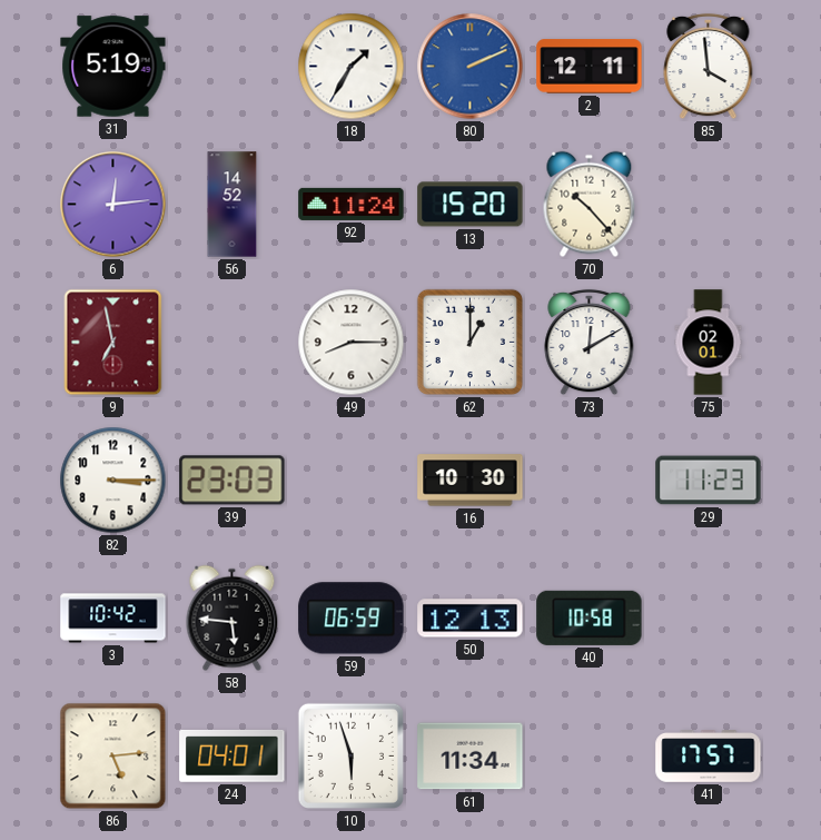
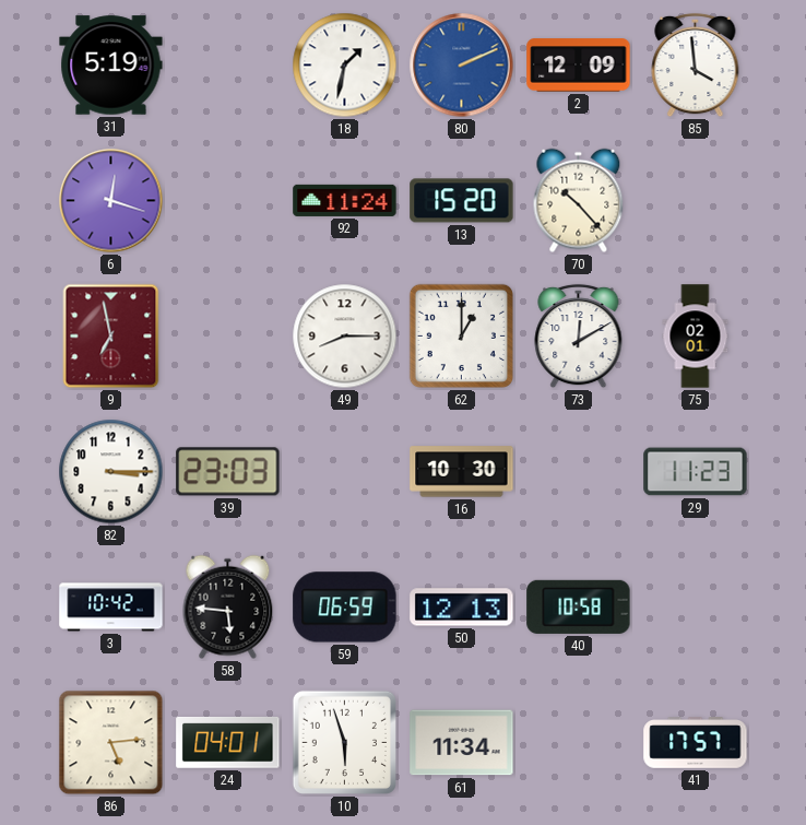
18: 1:35 -> 1:32 (345, 66)
2: 12:11 -> 12:09 (579, 66)
6: 12:14 -> 12:18 (111, 201)
56: 14:52 -> none (233, 205)
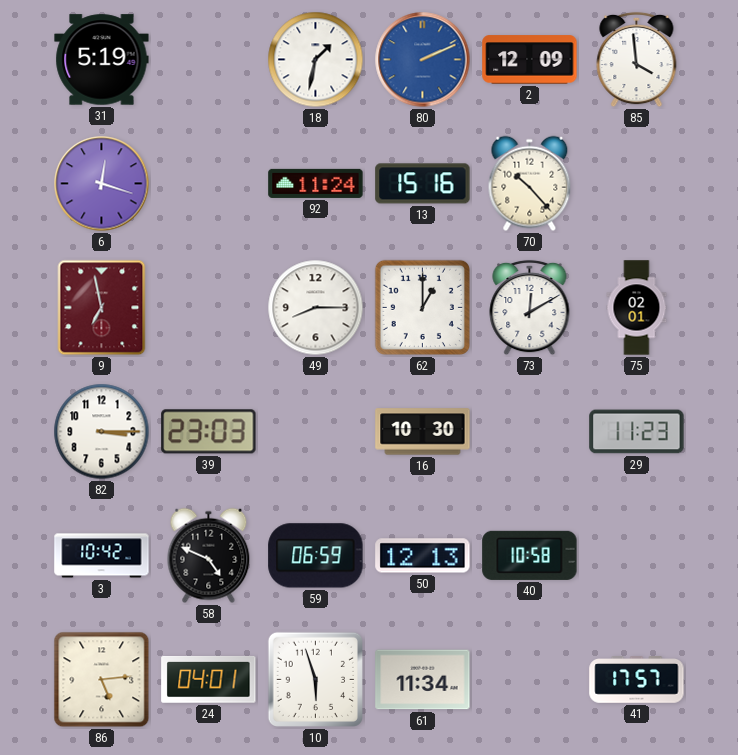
13: 15:20 -> 15:16 (423, 184)
58: 5:46 -> 4:49 (209, 556)
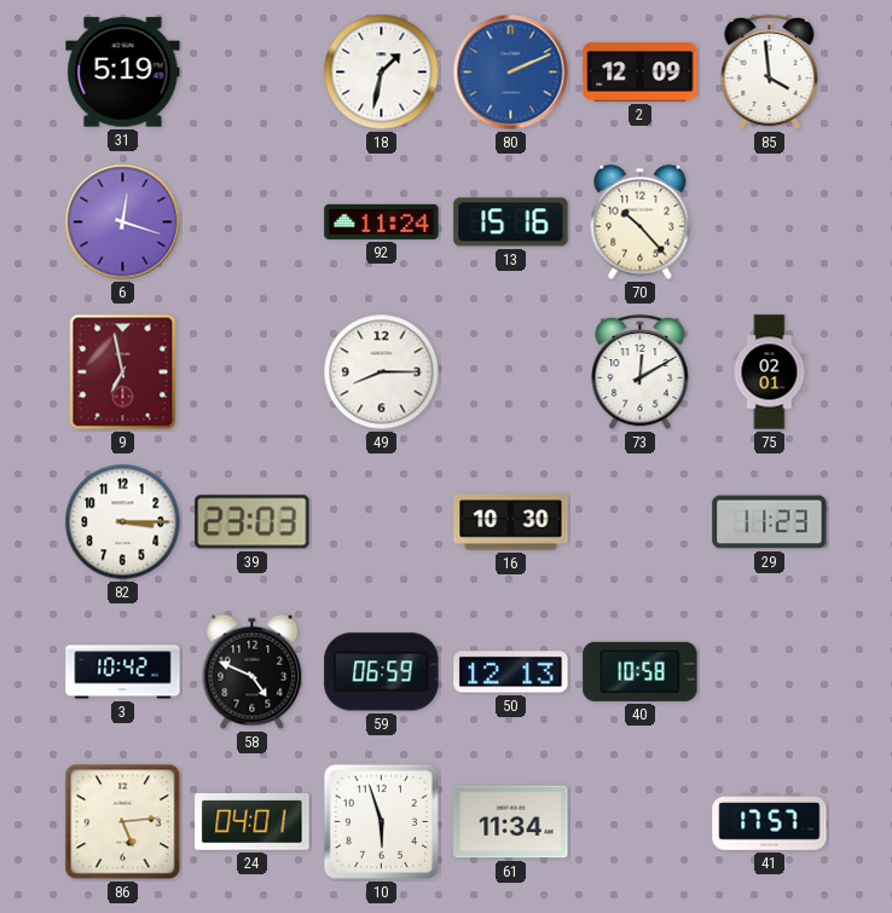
62: 1:00 -> none (422, 307)
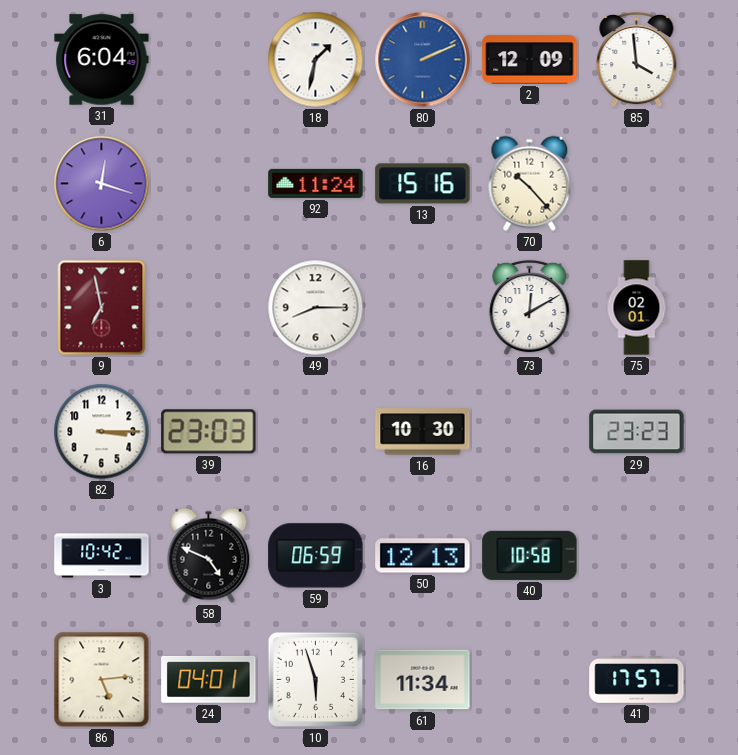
31: 5:19 -> 6:04 (102, 60)
29: 11:23 -> 23:23 (637, 432)
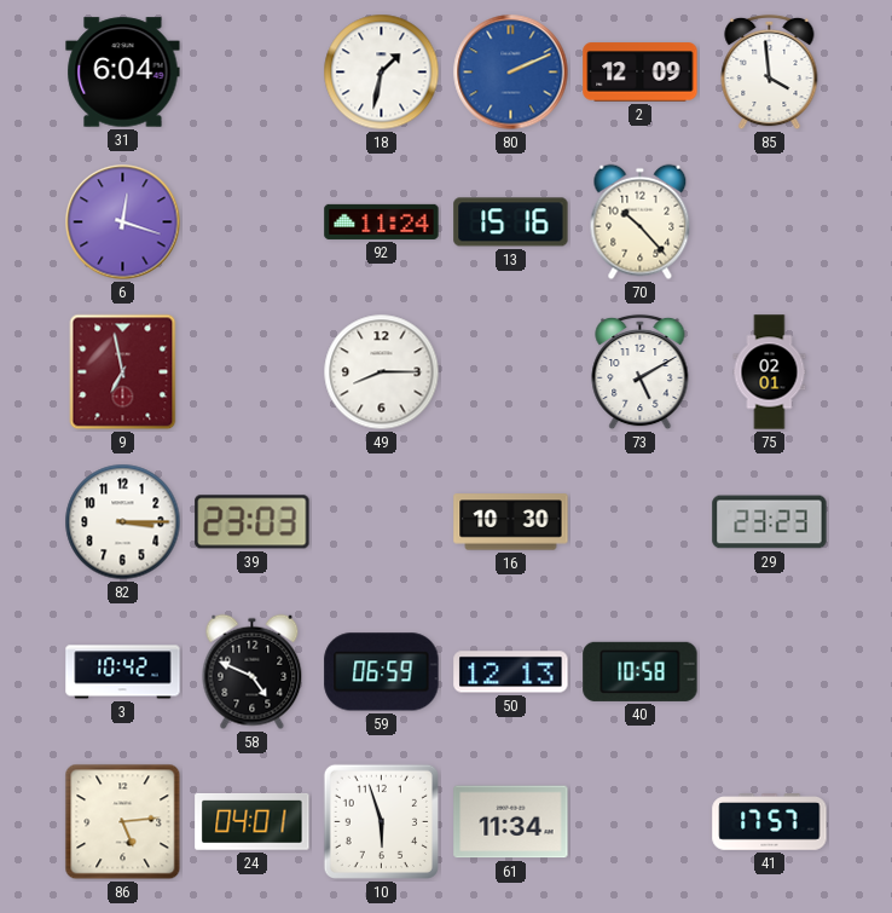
73: 12:10 -> 5:10 (641, 372)
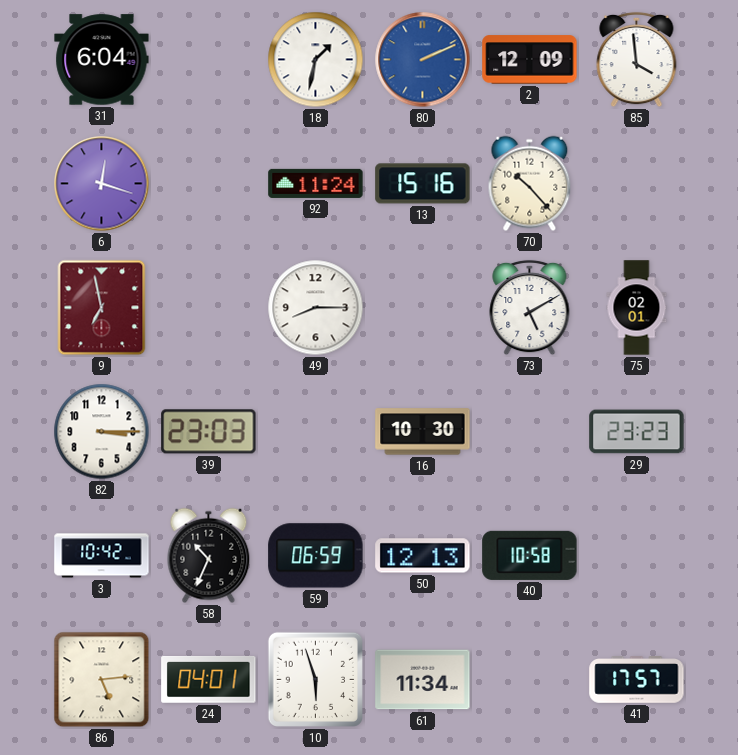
58: 4:49 -> 10:34 (209, 556)
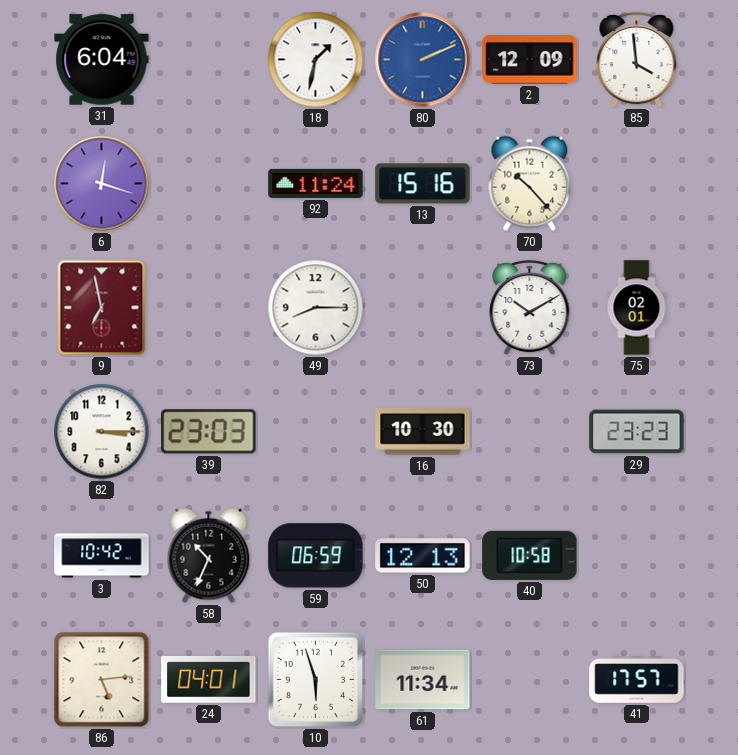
73: 5:10 -> 10:10 (530, 308)
